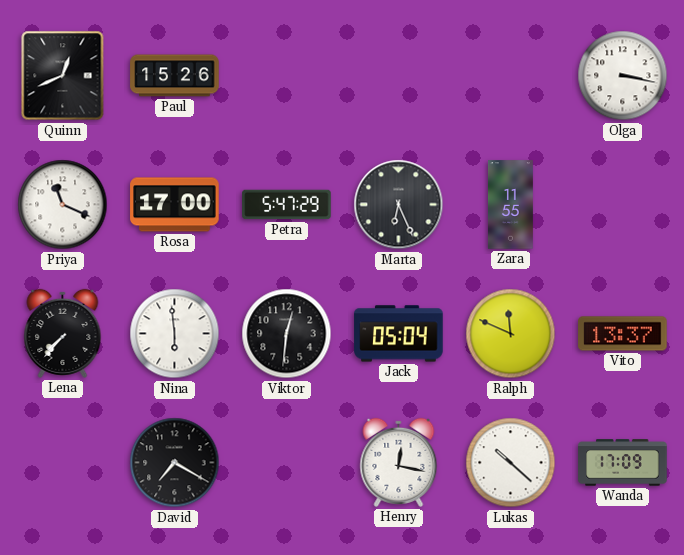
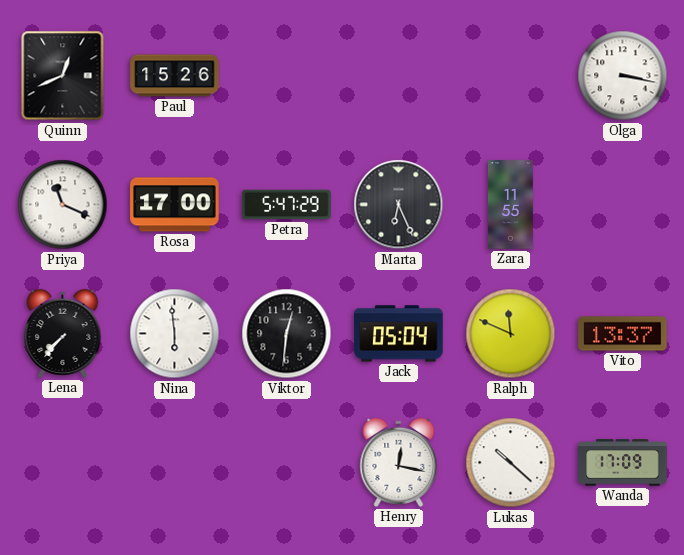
David: 7:20 -> none (175, 463)
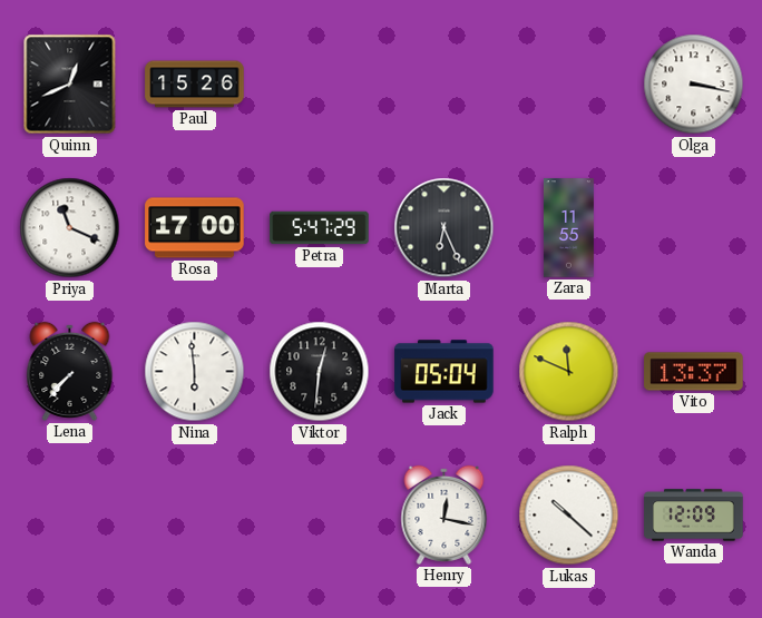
Wanda: 17:09 -> 12:09 (694, 516)
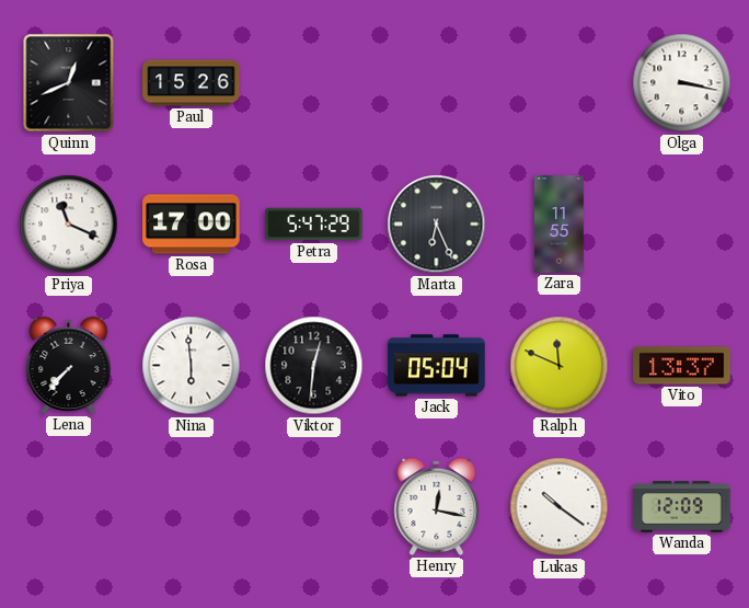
Lukas: 10:22 -> 10:21 (560, 507)
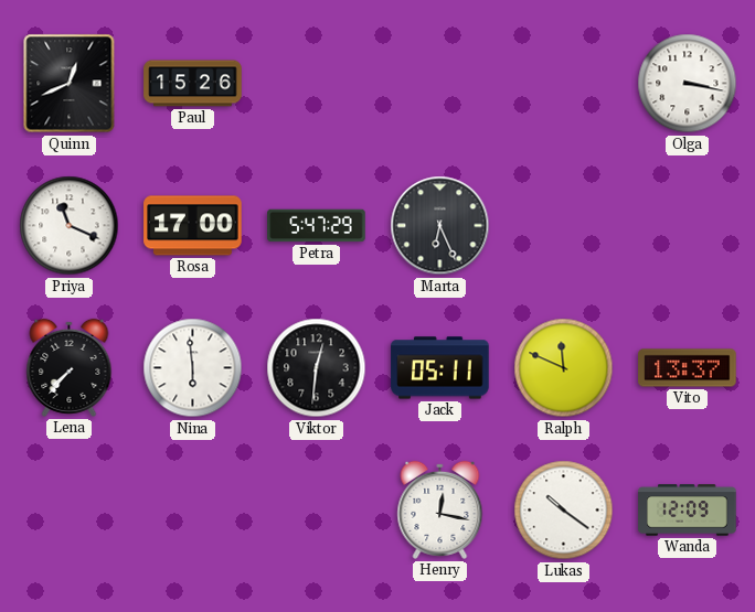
Zara: 11:55 -> none (558, 225)
Jack: 05:04 -> 05:11 (440, 368)
